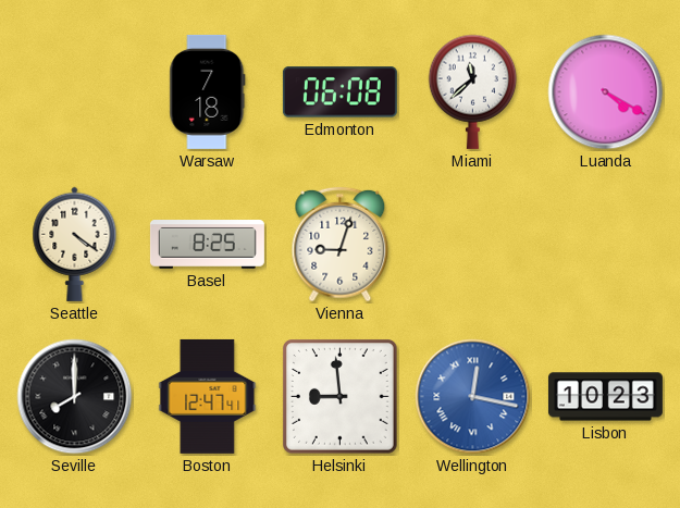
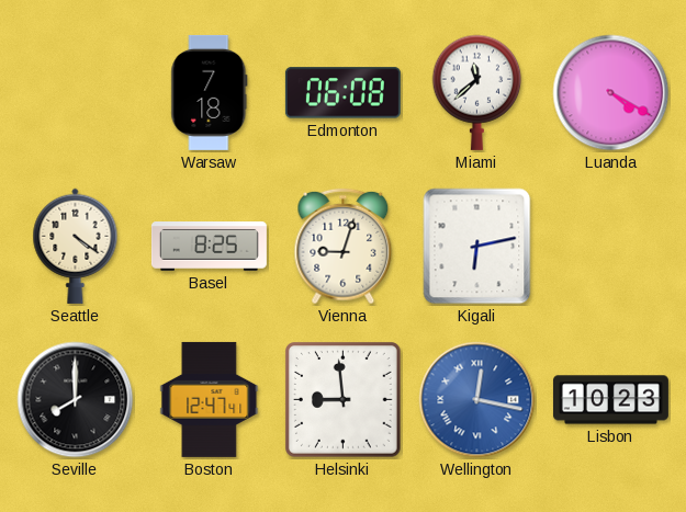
Kigali: none -> 6:13 (477, 247)
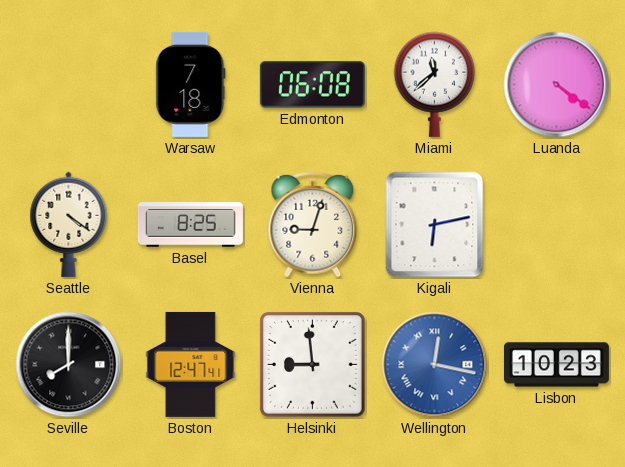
Luanda: 4:20 -> 4:21 (557, 85)
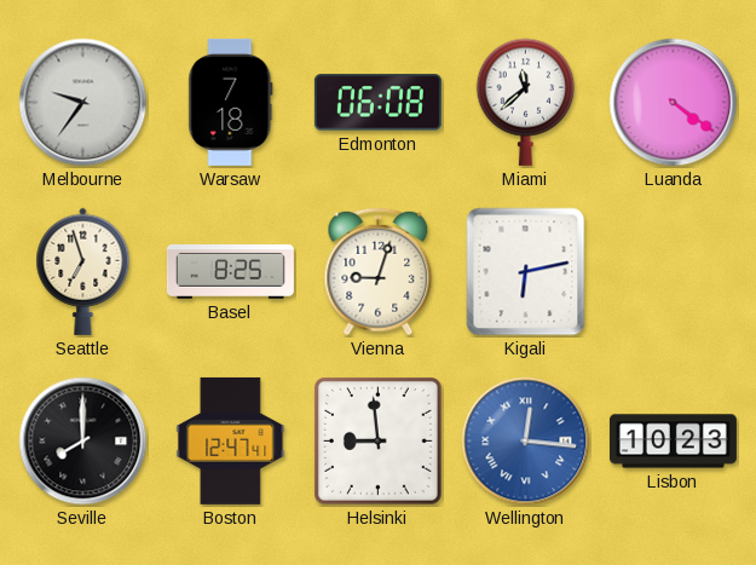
Melbourne: none -> 9:36 (83, 103)
Seattle: 4:21 -> 6:57 (83, 271)
Wellington: 12:17 -> 12:16 (526, 442)
